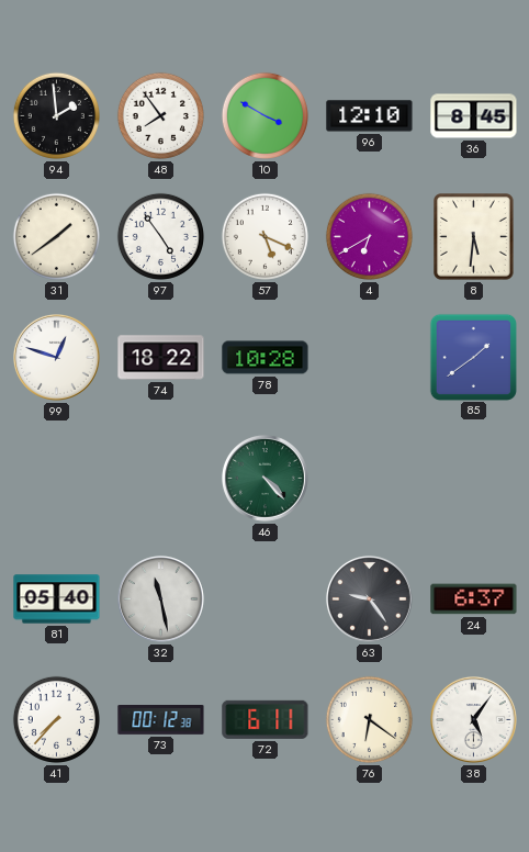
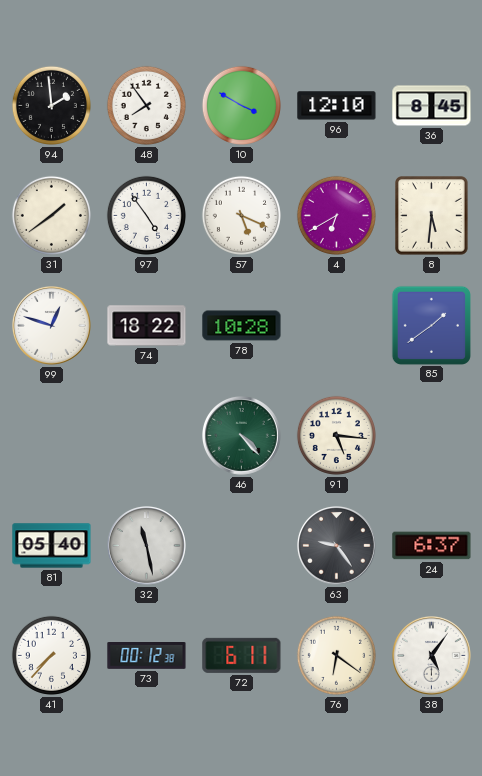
91: none -> 5:16 (336, 435)
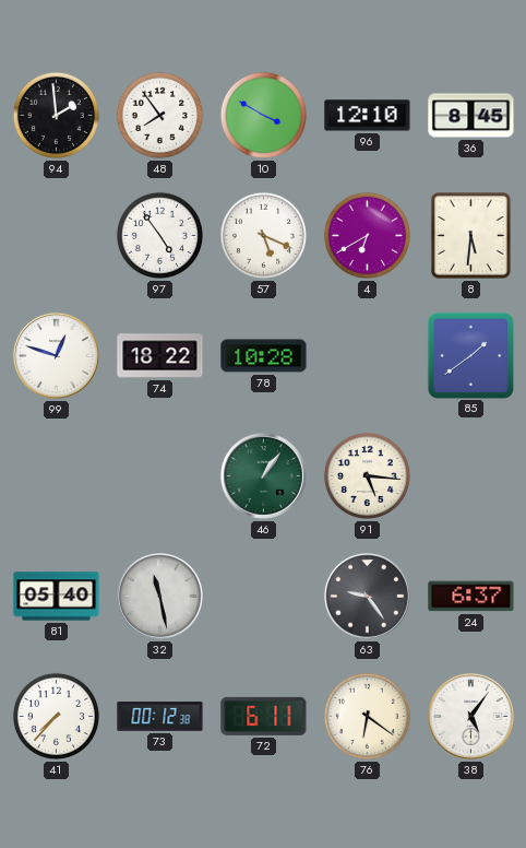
31: 1:39 -> none (51, 215)
46: 4:23 -> 1:06 (264, 476)
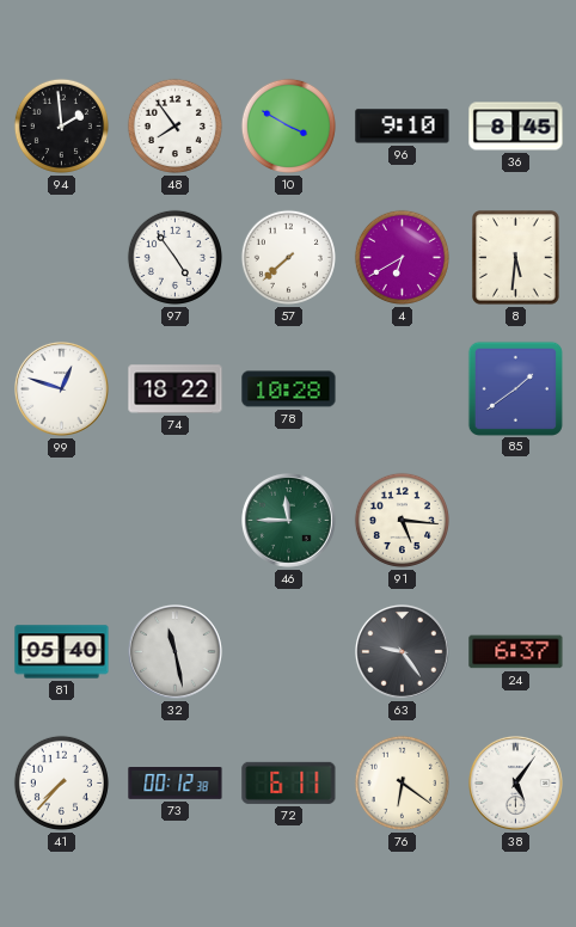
96: 12:10 -> 9:10 (403, 127)
57: 5:19 -> 7:38 (288, 257)
46: 1:06 -> 11:45 (289, 521)
